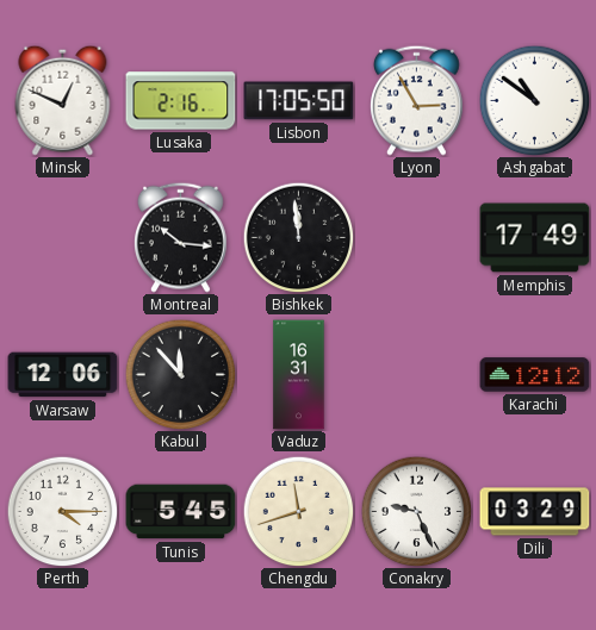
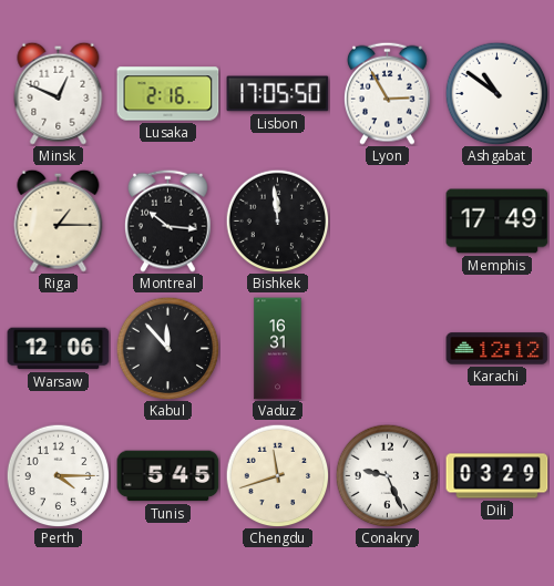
Riga: none -> 1:15 (59, 220)
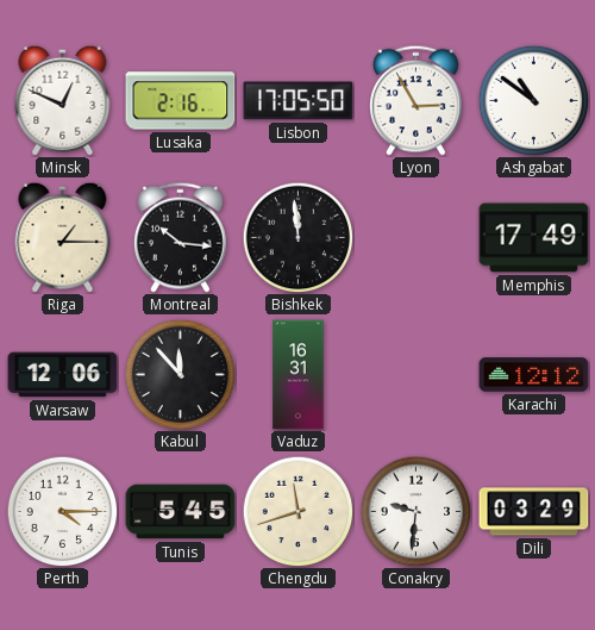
Conakry: 9:26 -> 9:31 (415, 511)
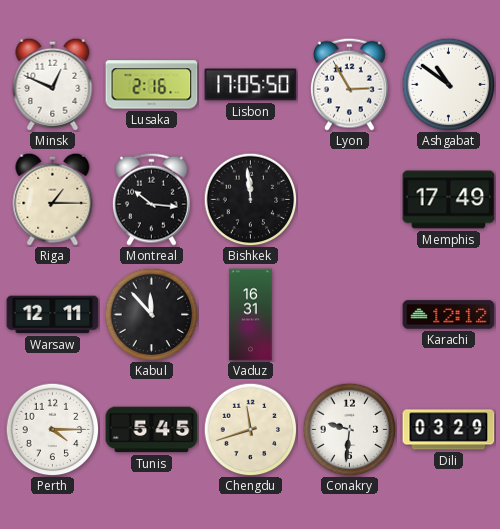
Warsaw: 12:06 -> 12:11 (53, 315)
